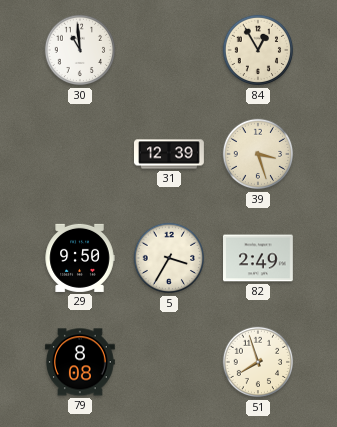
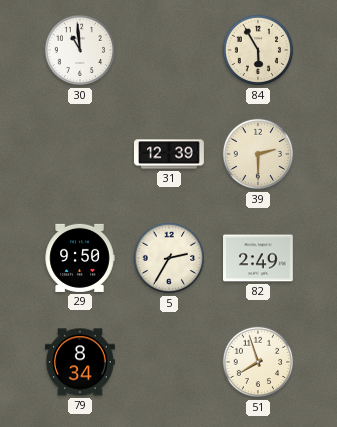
84: 12:55 -> 5:55 (258, 50)
39: 3:27 -> 2:30 (258, 154)
5: 3:35 -> 2:35 (169, 258)
79: 8:08 -> 8:34 (81, 362)
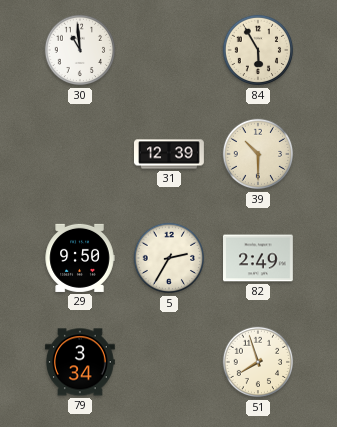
39: 2:30 -> 10:30 (258, 154)
79: 8:34 -> 3:34 (81, 362)
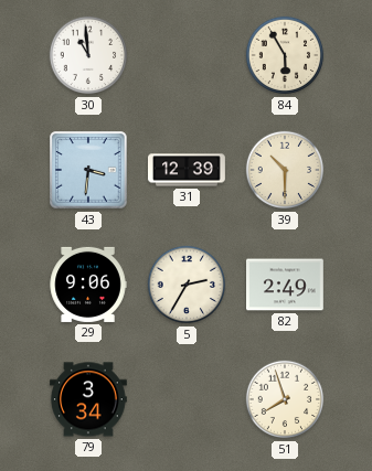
43: none -> 3:31 (88, 170)
29: 9:50 -> 9:06 (88, 285)
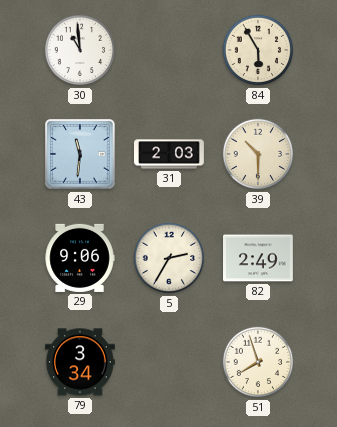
43: 3:31 -> 11:31 (80, 154)
31: 12:39 -> 2:03 (170, 154)
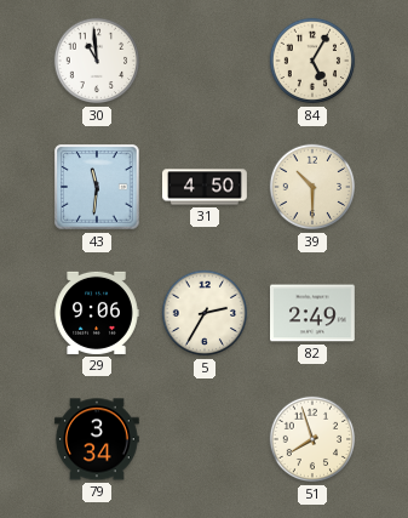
84: 5:55 -> 5:05 (312, 61)
31: 2:03 -> 4:50 (206, 187)
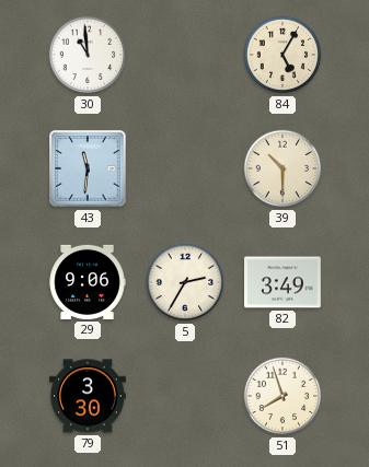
31: 4:50 -> none (206, 187)
82: 2:49 -> 3:49 (284, 282)
79: 3:34 -> 3:30 (89, 396)
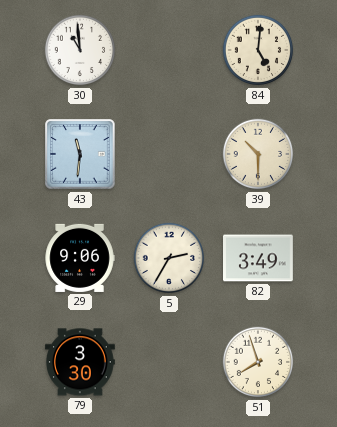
84: 5:05 -> 5:01 (258, 50)
